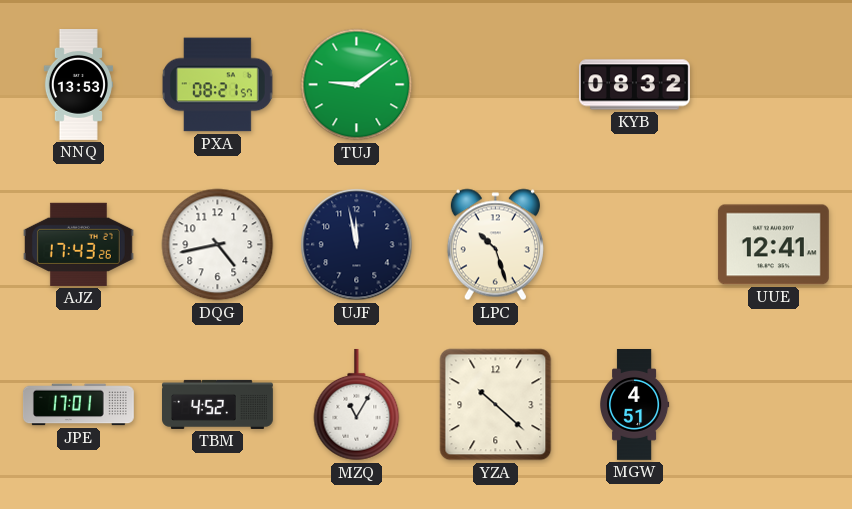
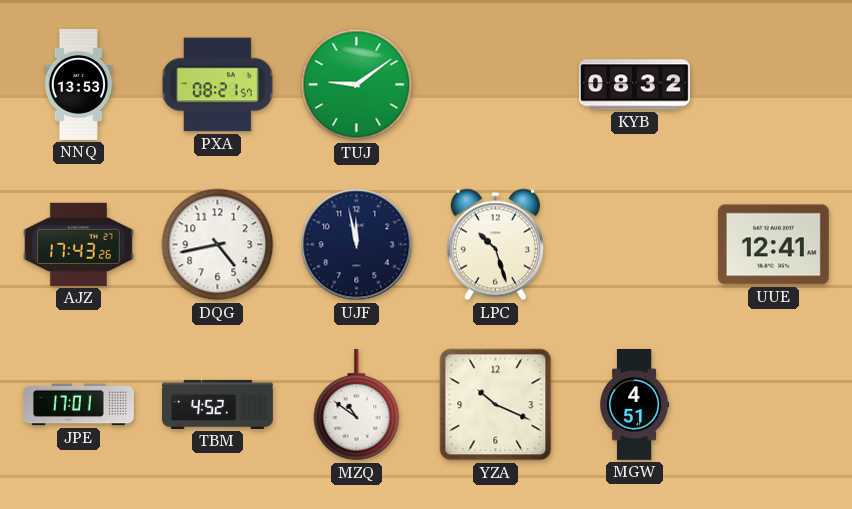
MZQ: 11:05 -> 10:51 (357, 405)
YZA: 10:22 -> 10:19 (496, 405)
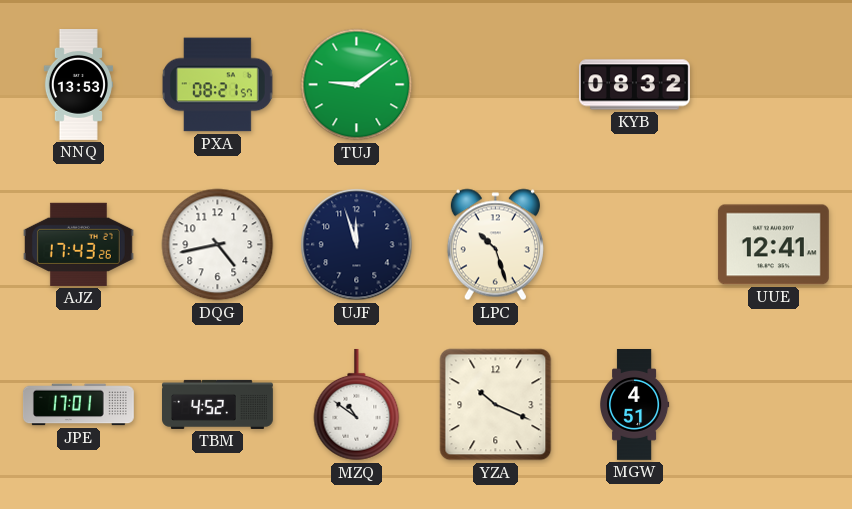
UJF: 11:58 -> 11:57 (357, 245)
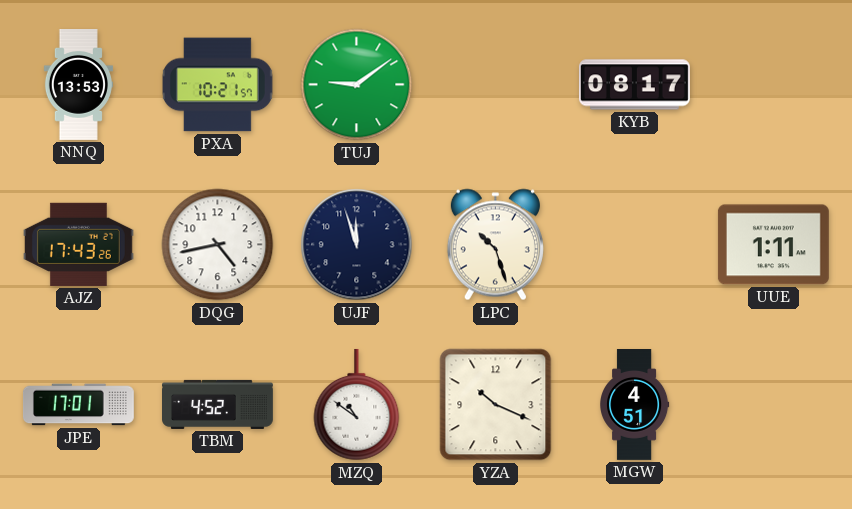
PXA: 08:21 -> 10:21 (218, 85)
KYB: 08:32 -> 08:17 (634, 85)
UUE: 12:41 -> 1:11 (773, 245)
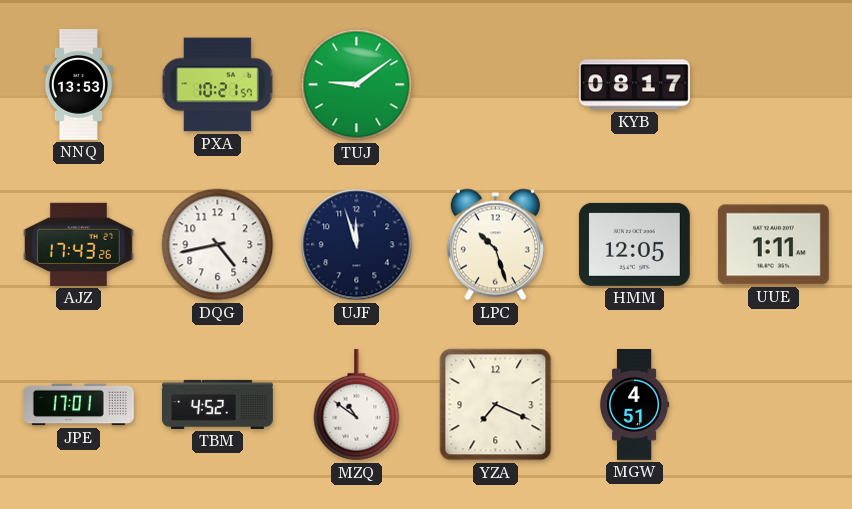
HMM: none -> 12:05 (634, 244)
YZA: 10:19 -> 7:19 (496, 405)
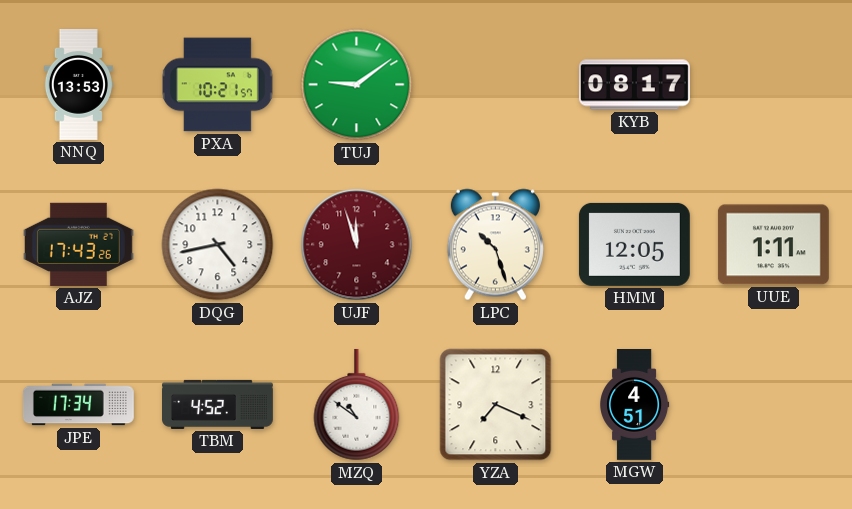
UJF dial: navy -> burgundy (357, 245)
JPE: 17:01 -> 17:34 (78, 405)
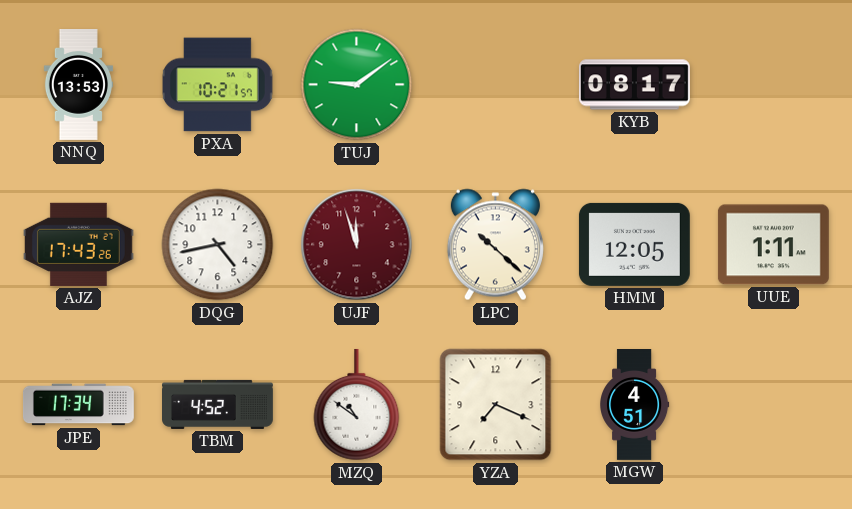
LPC: 10:27 -> 10:22 (495, 245)
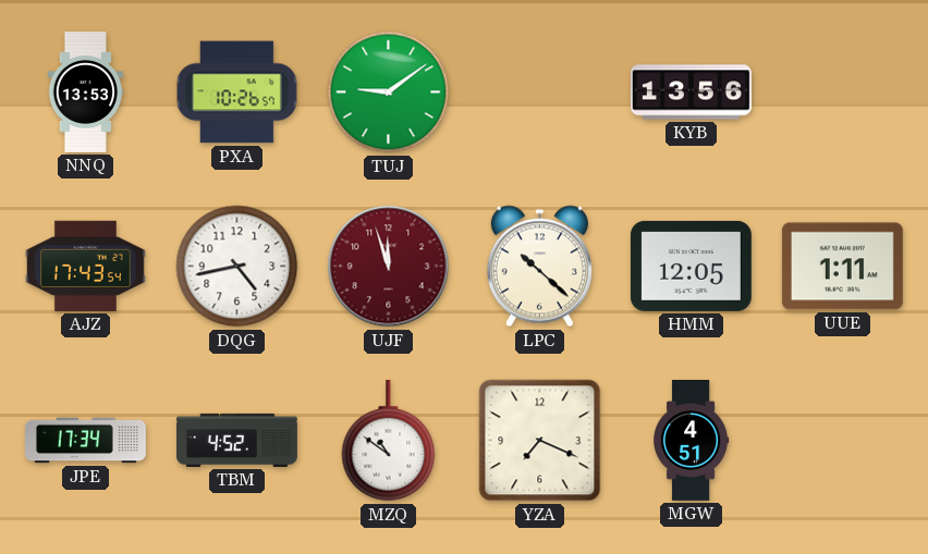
PXA: 10:21 -> 10:26 (237, 93)
KYB: 08:17 -> 13:56 (691, 93)
AJZ: 17:43:26 -> 17:43:54 (85, 266)
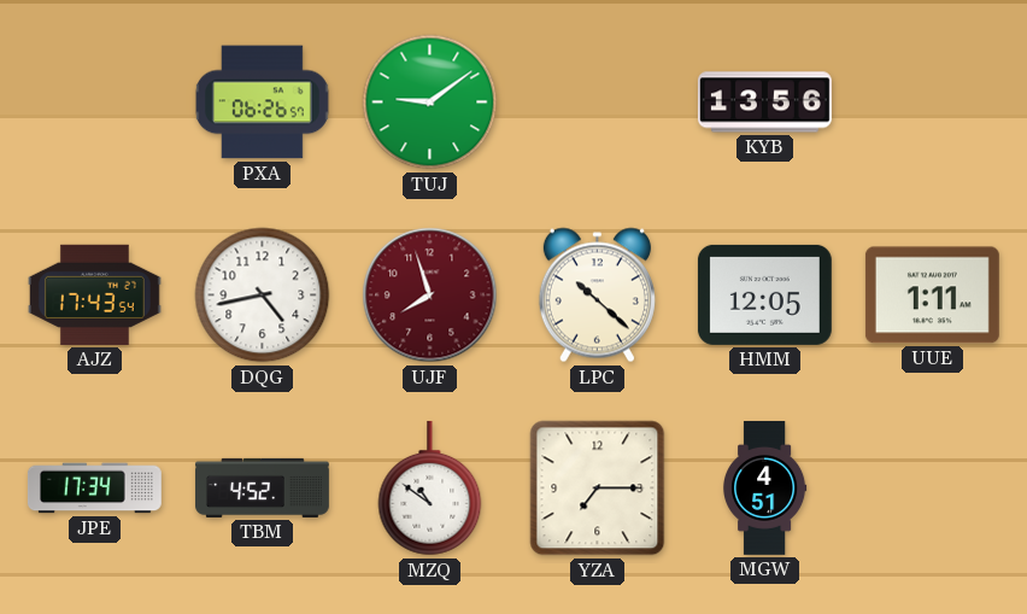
NNQ: 13:53 -> none (85, 93)
PXA: 10:26 -> 06:26 (263, 103)
UJF: 11:57 -> 7:57 (430, 296)
YZA: 7:19 -> 7:15 (598, 489)
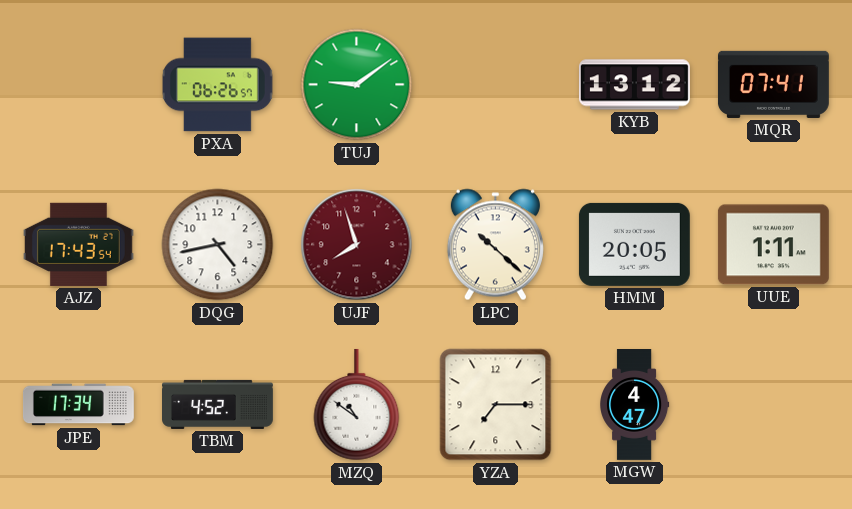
KYB: 13:56 -> 13:12 (634, 85)
MQR: none -> 07:41 (773, 84)
HMM: 12:05 -> 20:05 (634, 244)
MGW: 4:51 -> 4:47 (635, 405)
